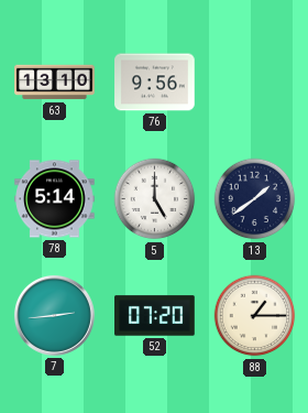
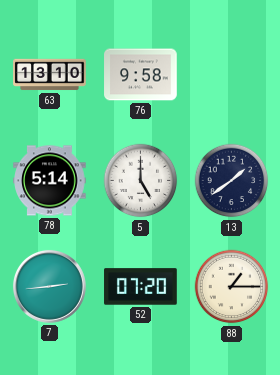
76: 9:56 -> 9:58 (141, 75)
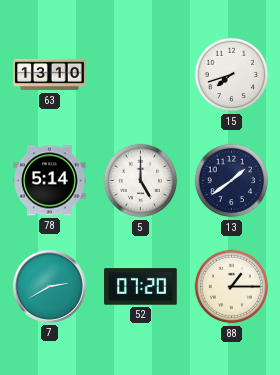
76: 9:58 -> none (141, 75)
15: none -> 7:42 (232, 75)
7: 2:44 -> 2:40 (49, 286)
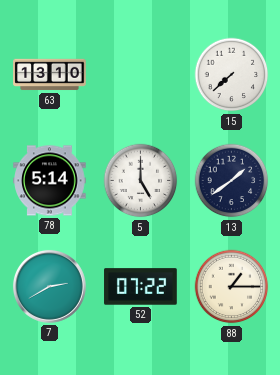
15: 7:42 -> 7:38 (232, 75)
52: 07:20 -> 07:22 (141, 287)
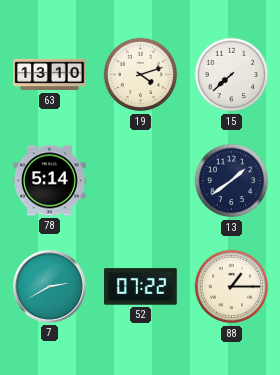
19: none -> 4:12 (141, 75)
5: 5:00 -> none (141, 181)
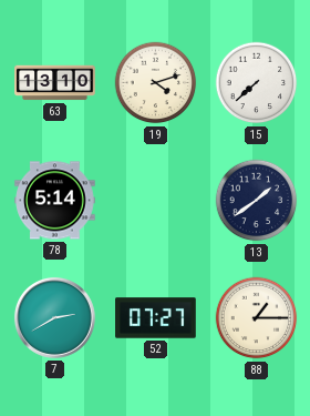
52: 07:22 -> 07:27 (156, 318)
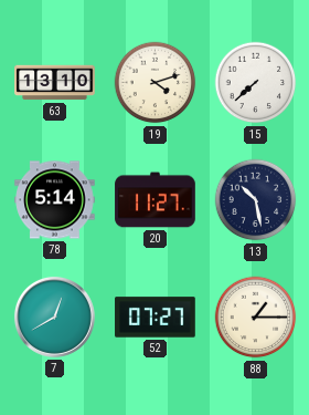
20: none -> 11:27 (156, 200)
13: 1:39 -> 10:28 (256, 200)
7: 2:40 -> 12:40 (54, 317)
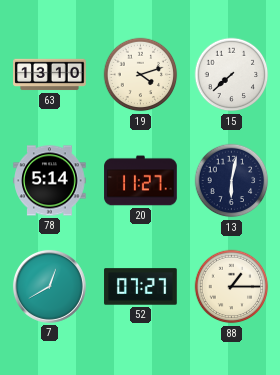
13: 10:28 -> 6:02 (232, 181)
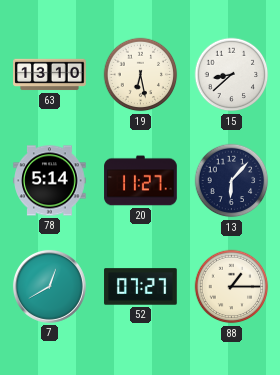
19: 4:12 -> 6:28 (141, 75)
15: 7:38 -> 8:38 (232, 75)
13: 6:02 -> 6:07 (232, 181)
